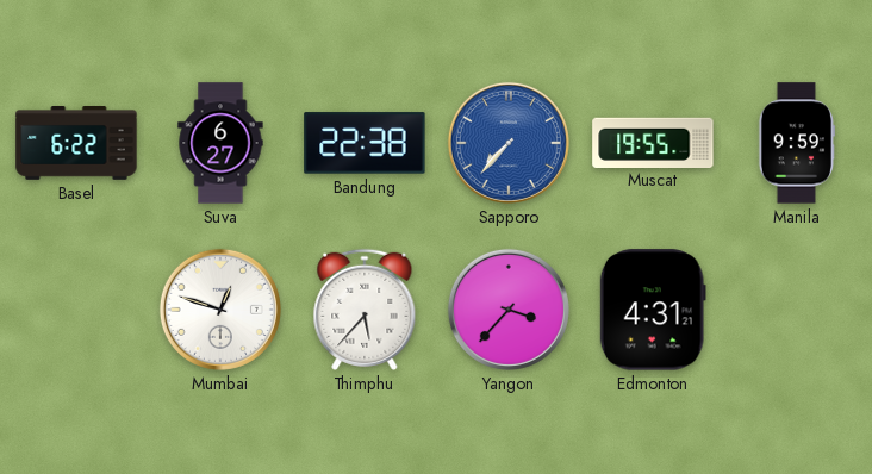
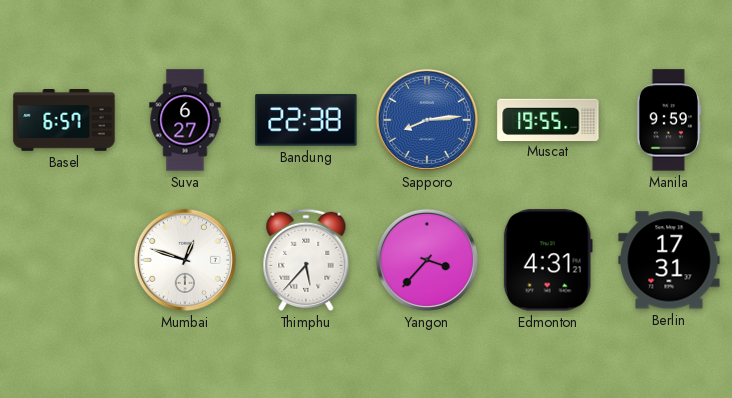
Basel: 6:22 -> 6:57 (64, 120)
Sapporo: 7:37 -> 8:14 (427, 120)
Berlin: none -> 17:31 (669, 260)
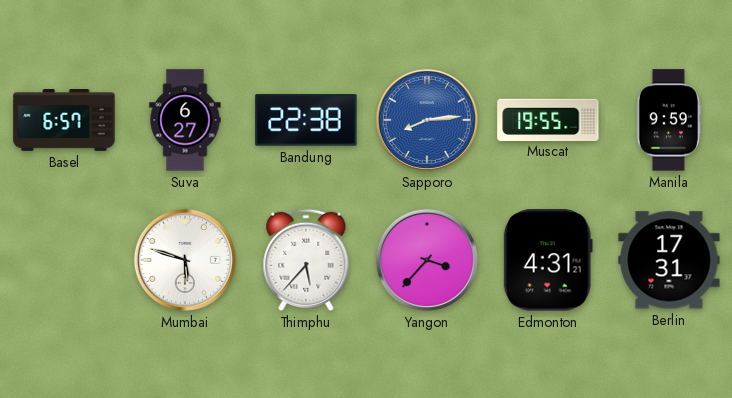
Mumbai: 12:48 -> 5:48 (185, 260)
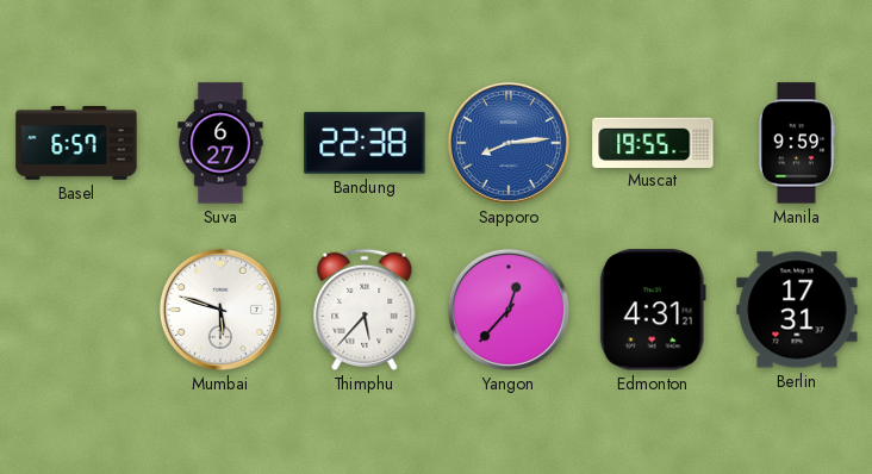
Yangon: 3:37 -> 12:37 (509, 310)
